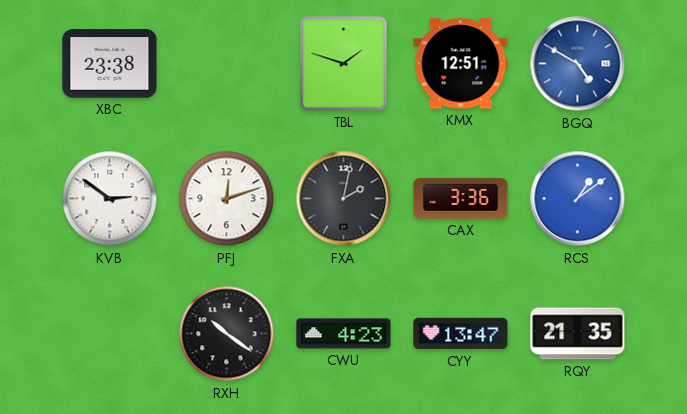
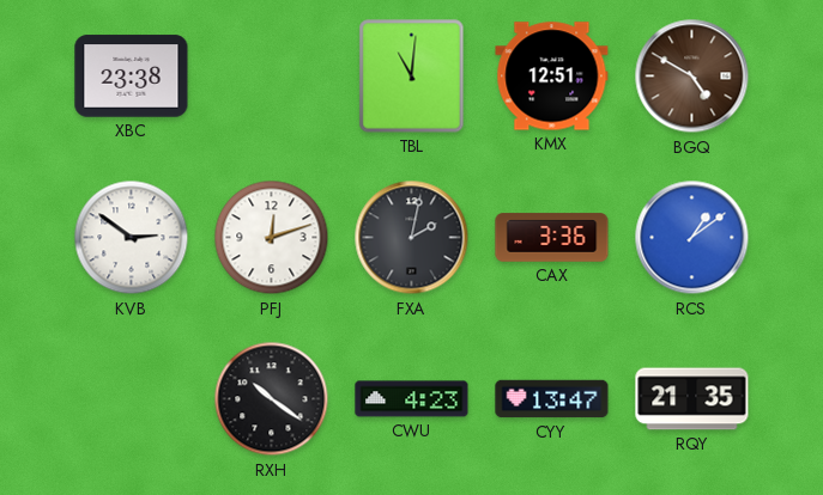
TBL: 1:48 -> 11:01 (412, 77)
BGQ dial: blue -> brown (692, 77)
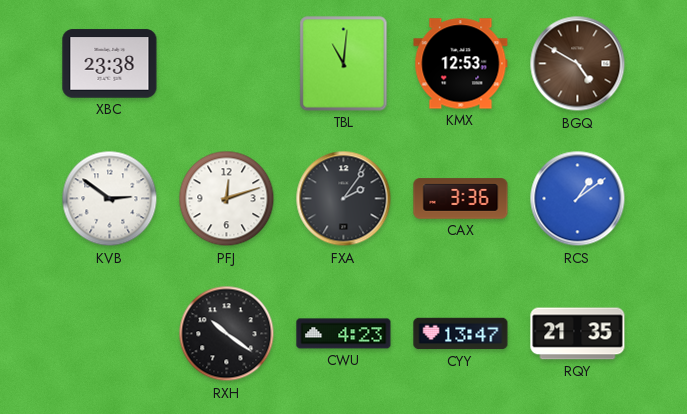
KMX: 12:51 -> 12:53 (461, 64)
FXA: 2:02 -> 2:06 (344, 199)
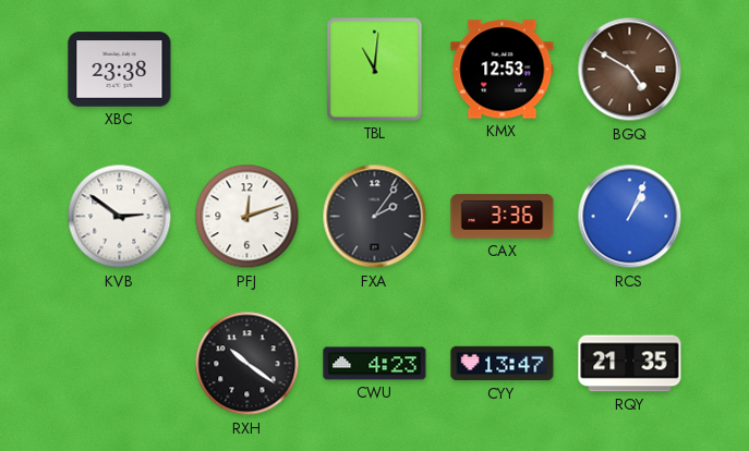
RCS: 1:09 -> 1:04 (630, 217)
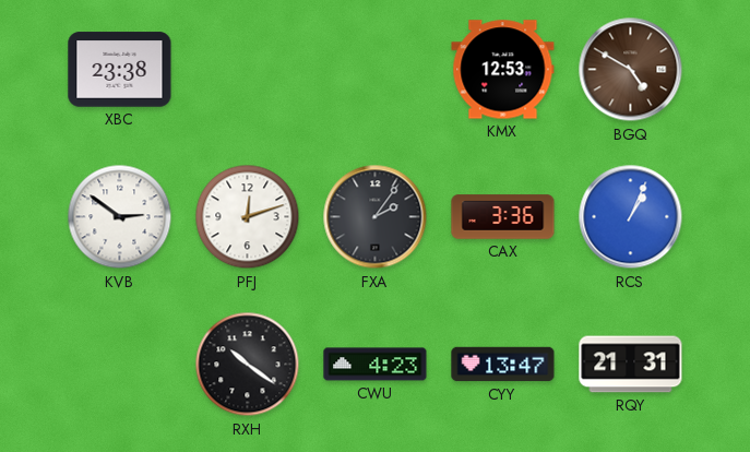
TBL: 11:01 -> none (375, 70)
RQY: 21:35 -> 21:31 (631, 365)
